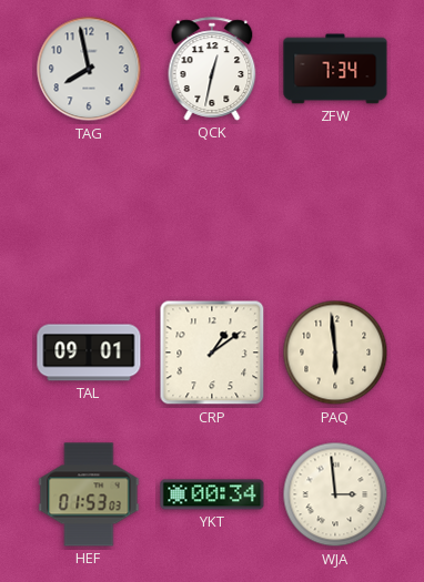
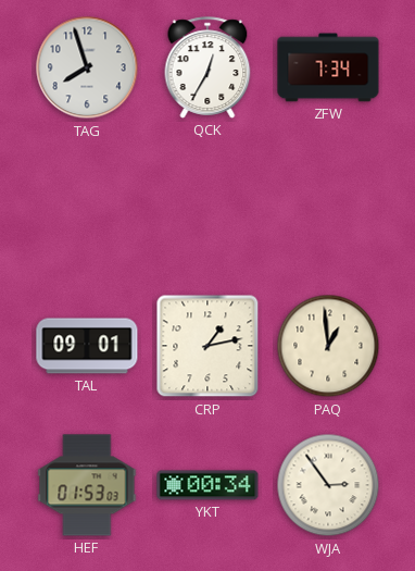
TAG: 7:58 -> 7:57 (87, 67)
QCK: 12:32 -> 12:35 (207, 67)
CRP: 1:09 -> 1:13 (207, 346)
PAQ: 5:59 -> 12:59 (328, 346)
WJA: 2:59 -> 2:54 (328, 485)
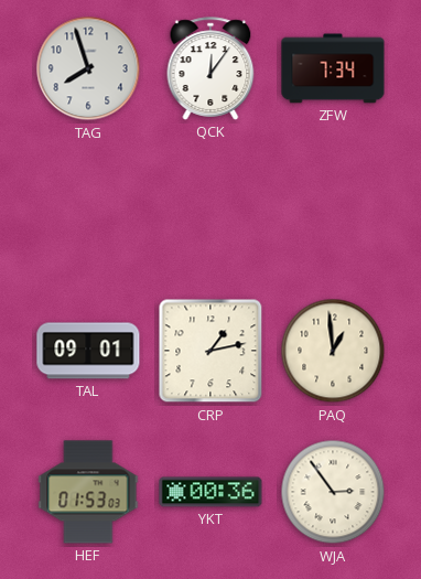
QCK: 12:35 -> 12:06 (210, 68)
YKT: 00:34 -> 00:36 (210, 492)
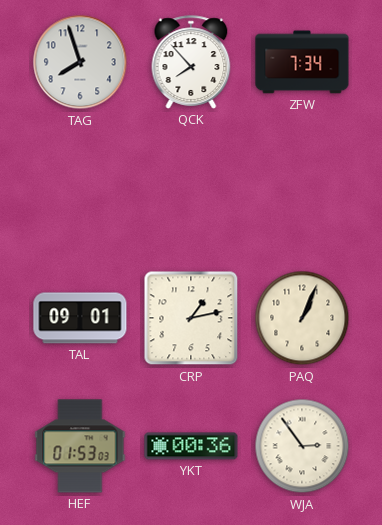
QCK: 12:06 -> 7:53 (191, 62)
PAQ: 12:59 -> 1:04 (302, 318)
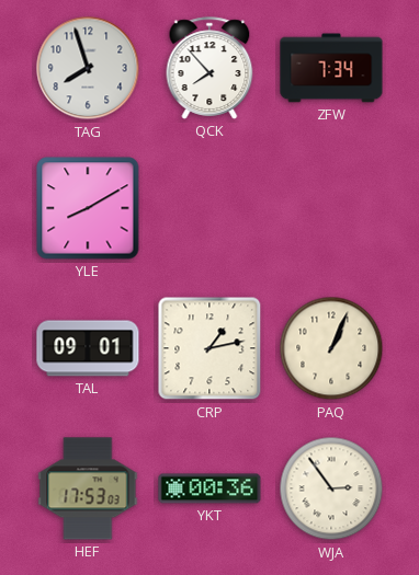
YLE: none -> 8:10 (88, 208)
HEF: 01:53 -> 17:53 (88, 488)
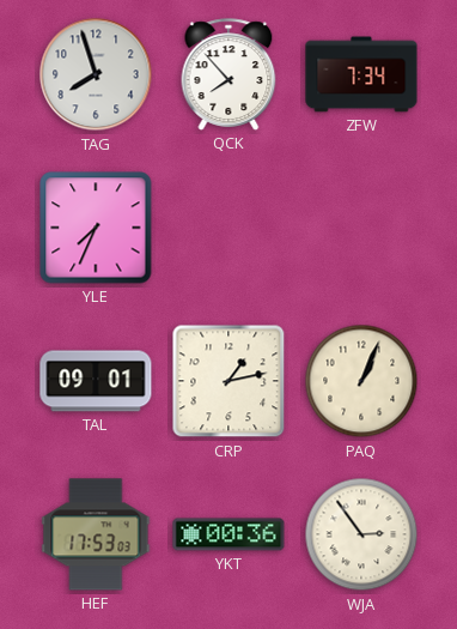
YLE: 8:10 -> 7:34 (96, 228)
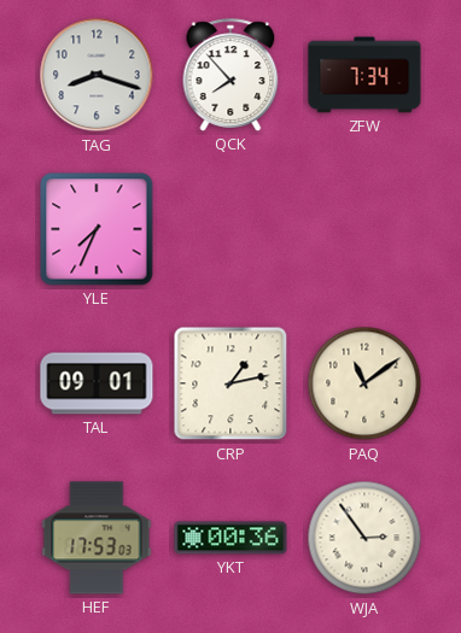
TAG: 7:57 -> 8:18 (97, 75)
PAQ: 1:04 -> 11:09 (364, 383)
